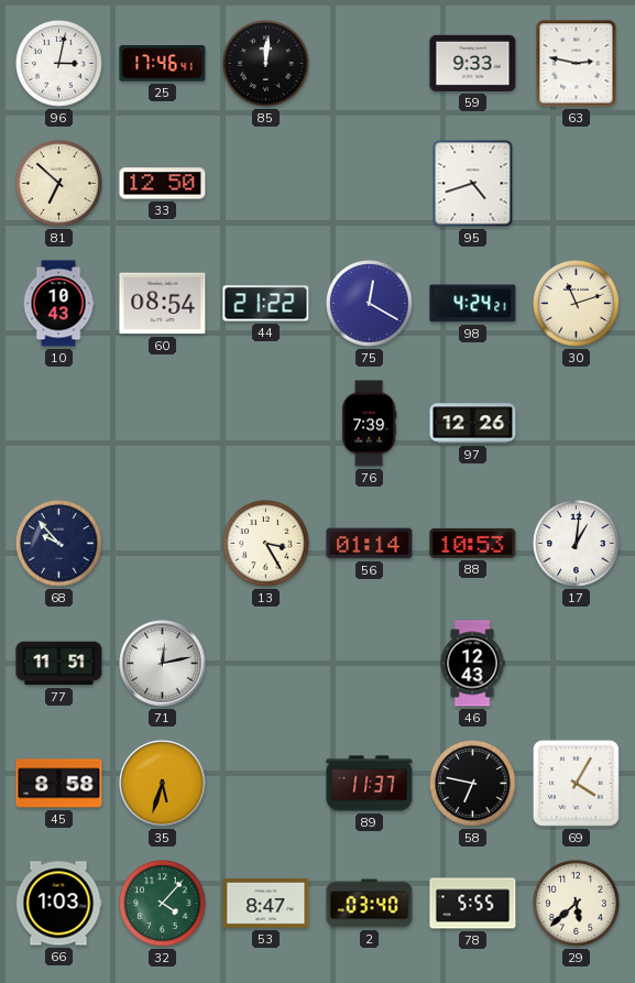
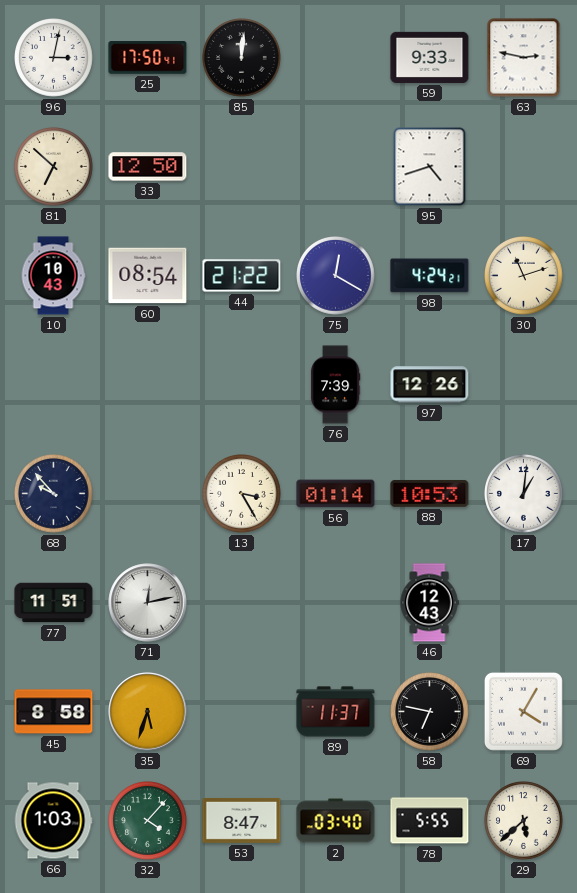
25: 17:46 -> 17:50 (148, 58)
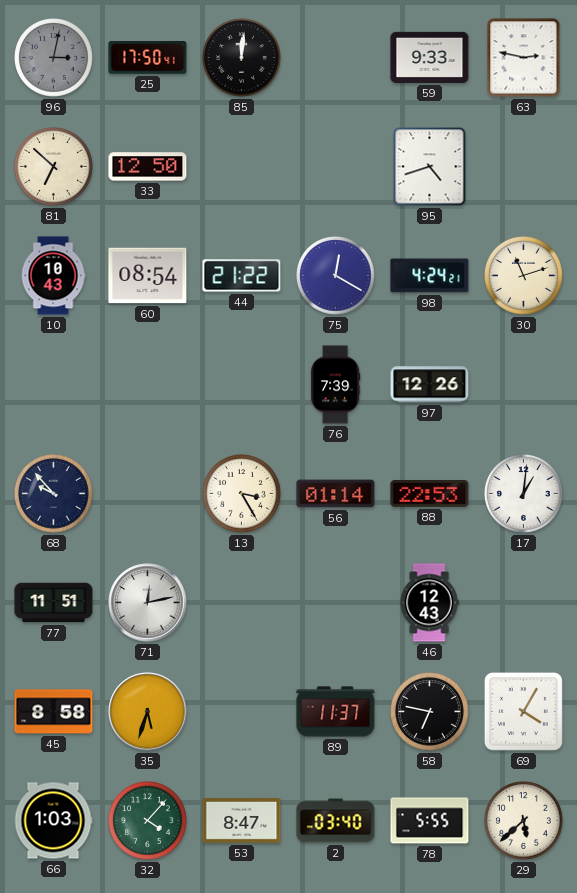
96 dial: white -> grey (54, 58)
88: 10:53 -> 22:53 (430, 493)
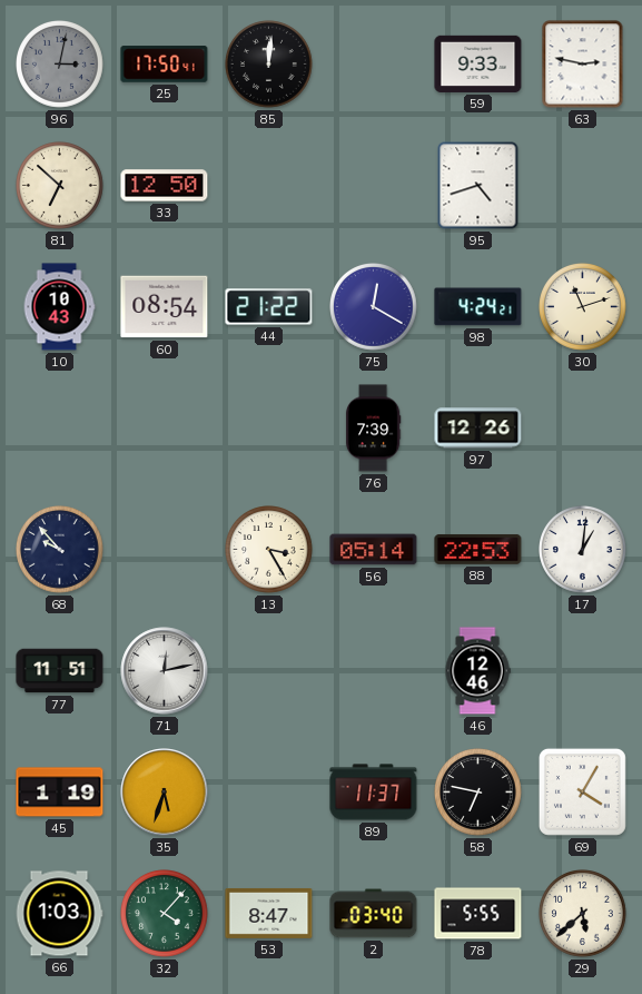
56: 01:14 -> 05:14 (374, 550)
46: 12:43 -> 12:46 (477, 671)
45: 8:58 -> 1:19 (60, 793)
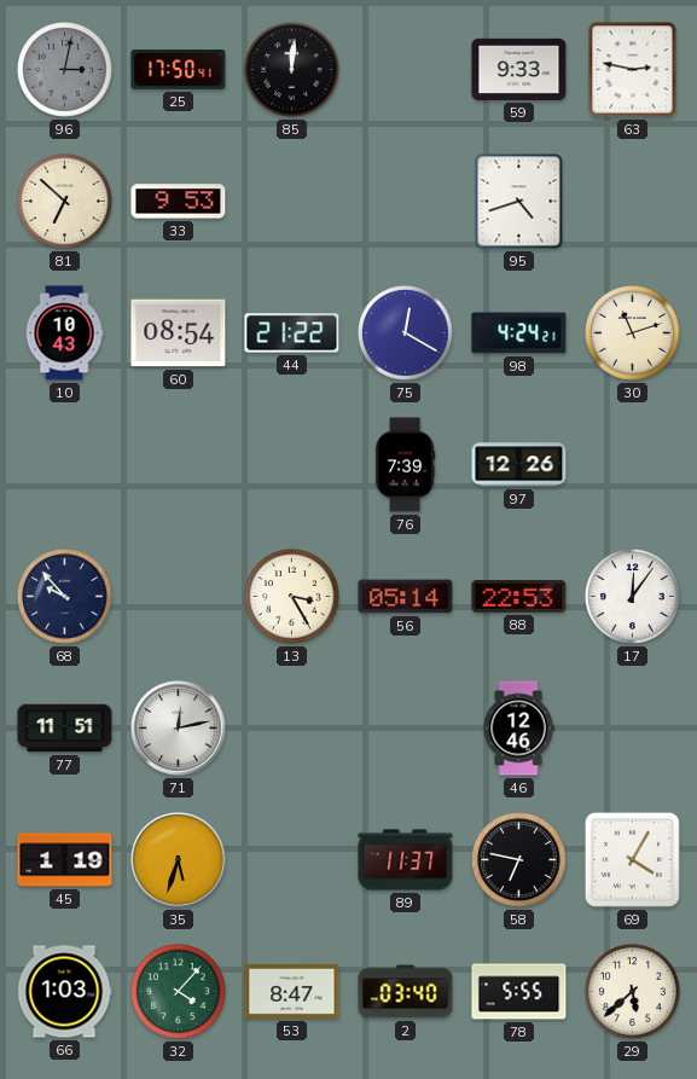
33: 12:50 -> 9:53 (179, 202)
17: 1:01 -> 12:06 (633, 597)
